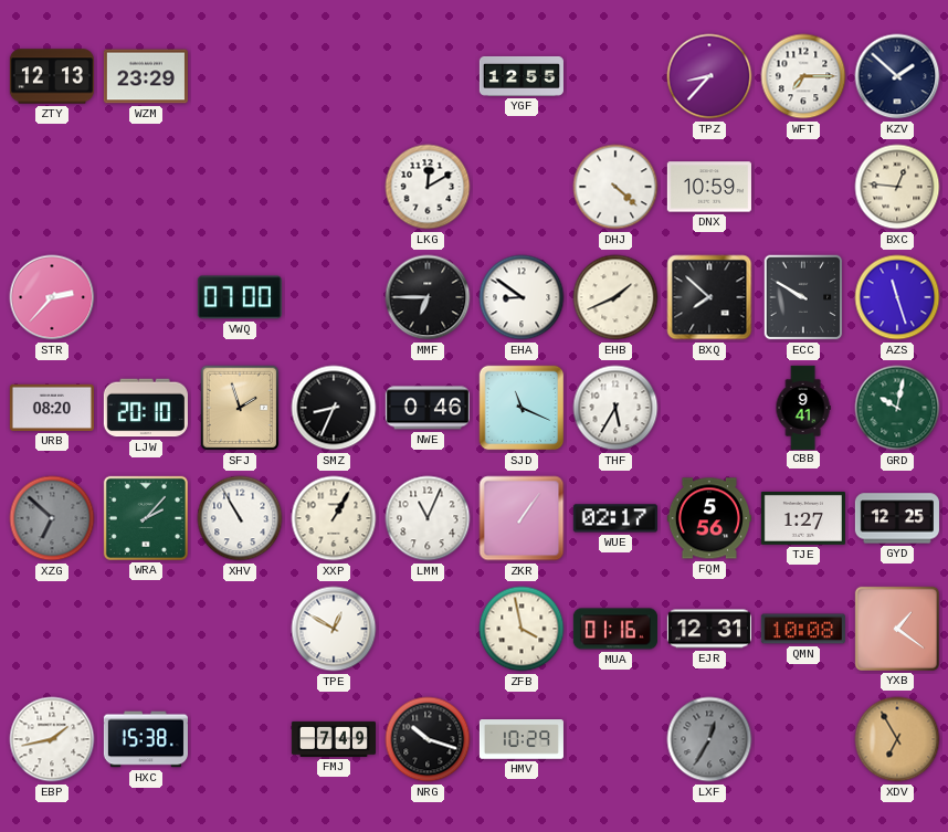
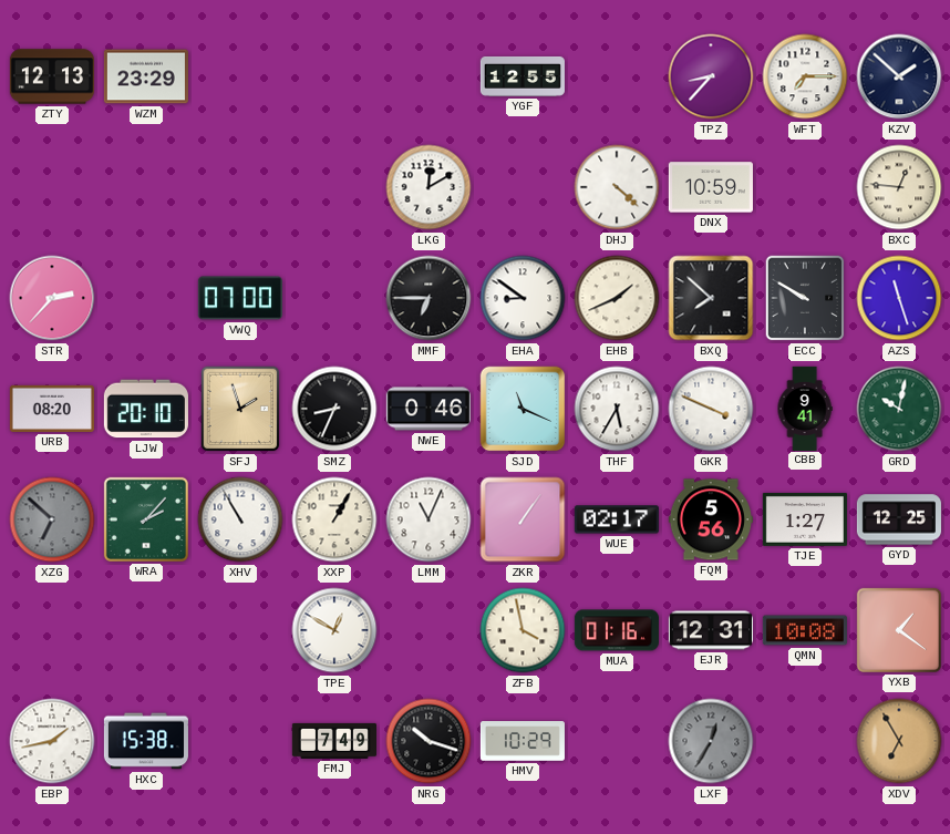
GKR: none -> 3:49 (711, 409)
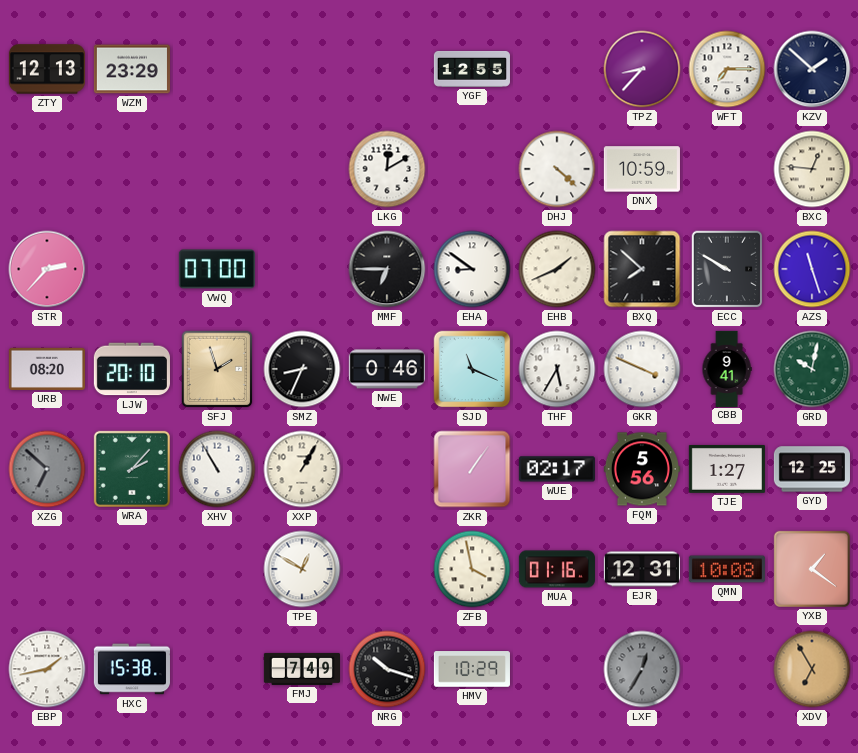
LMM: 11:04 -> none (428, 519)
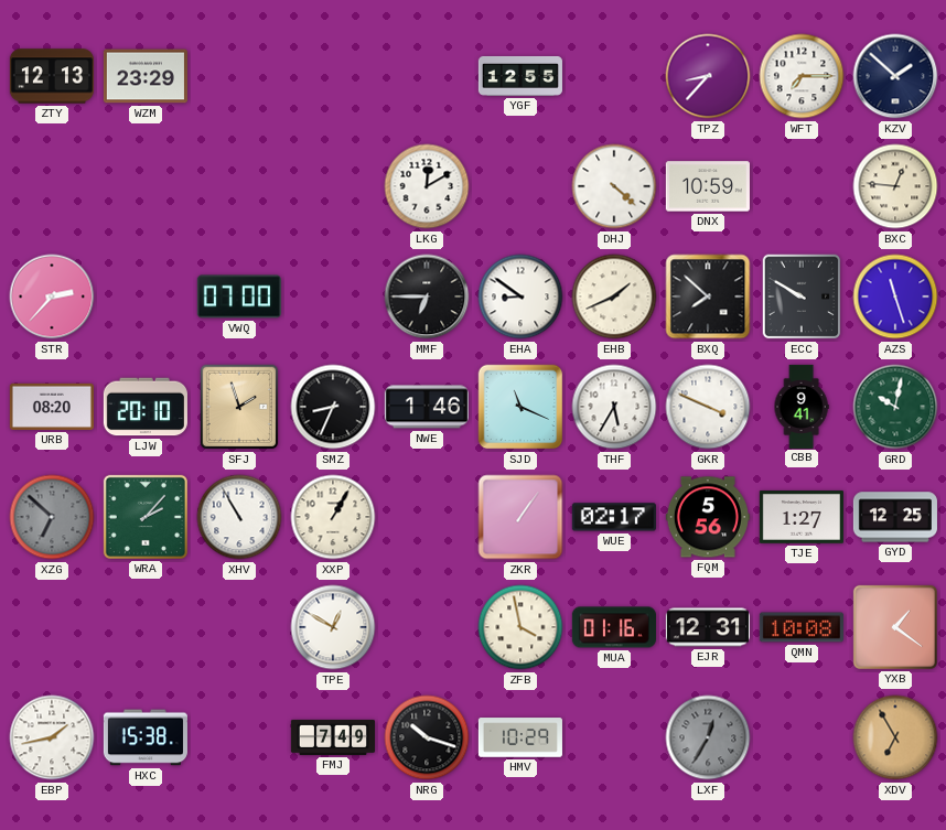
NWE: 0:46 -> 1:46 (427, 407)
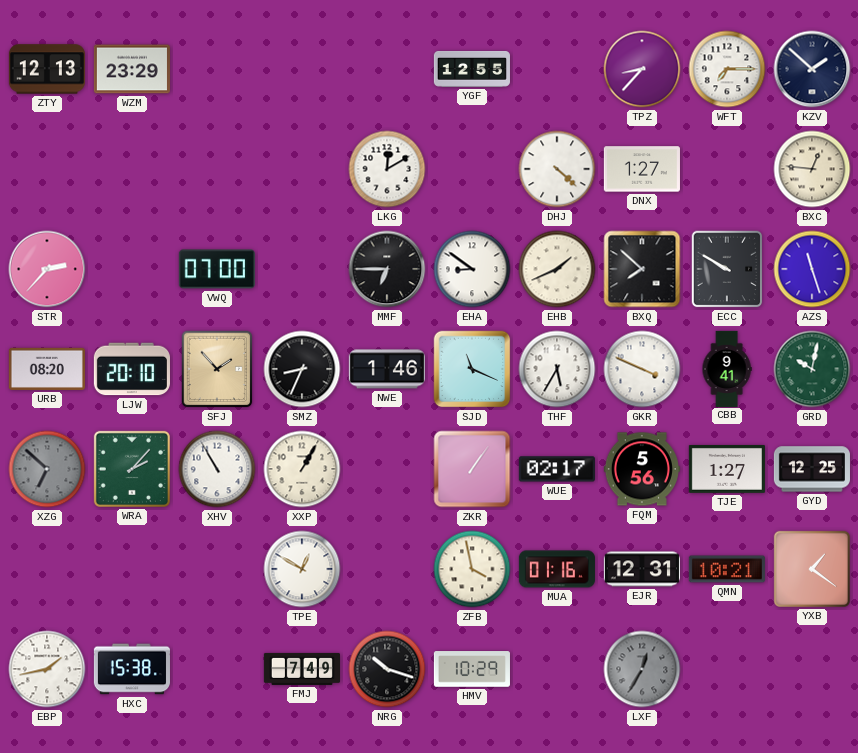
DNX: 10:59 -> 1:27 (642, 169)
SFJ: 1:57 -> 1:53 (217, 369)
QMN: 10:08 -> 10:21 (727, 569)
XDV: 6:55 -> none (895, 737)
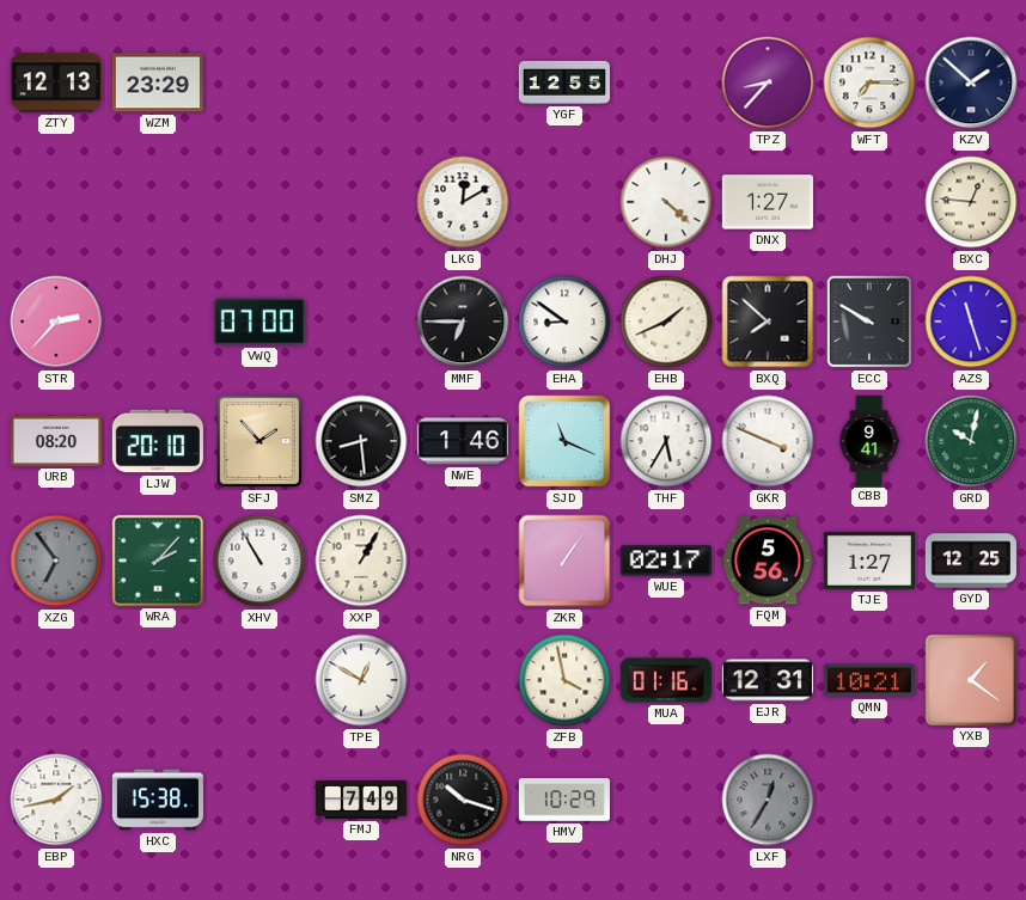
SMZ: 8:34 -> 8:29 (361, 441)
XZG: 6:52 -> 6:54 (56, 561)
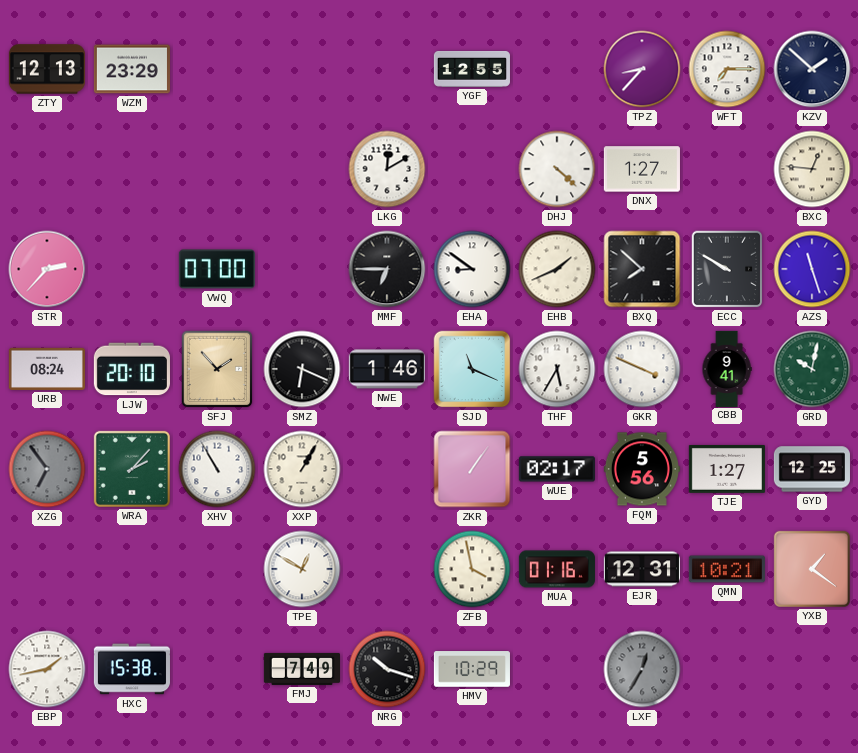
URB: 08:20 -> 08:24 (47, 369)
SMZ: 8:29 -> 6:19 (302, 369)
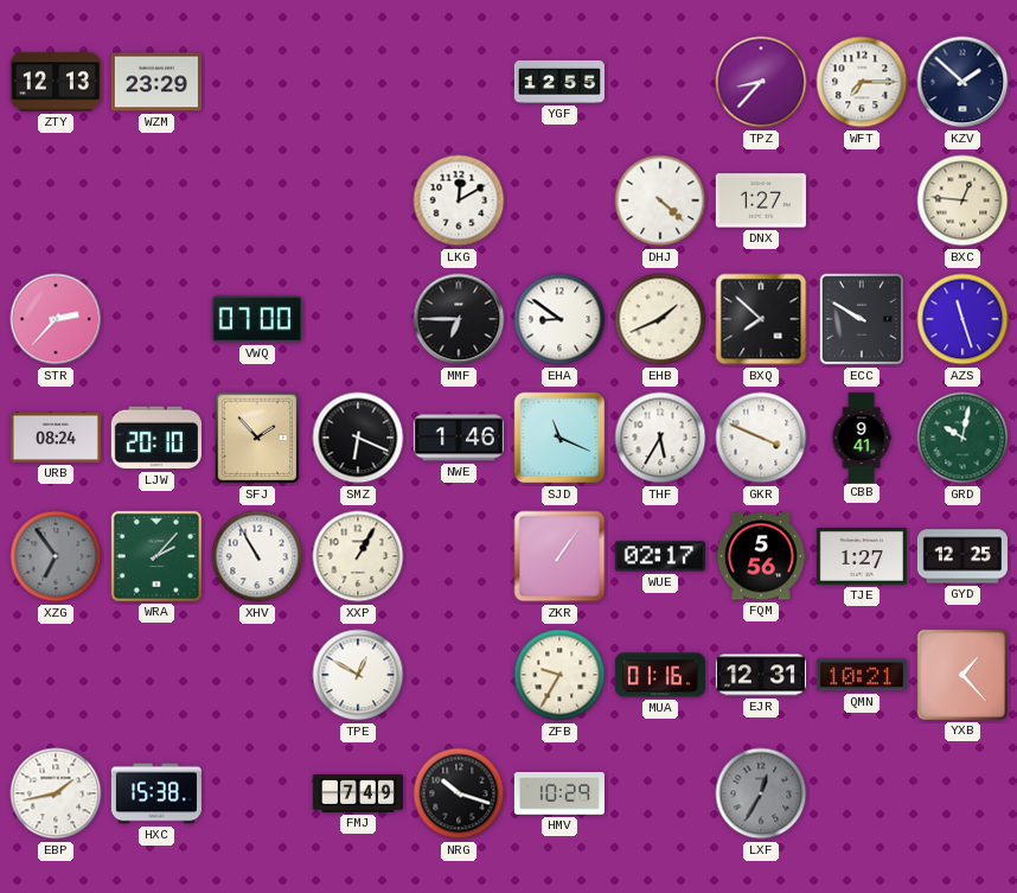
ZFB: 3:58 -> 9:35 (559, 675)
YXB: 1:21 -> 1:23 (962, 675)
